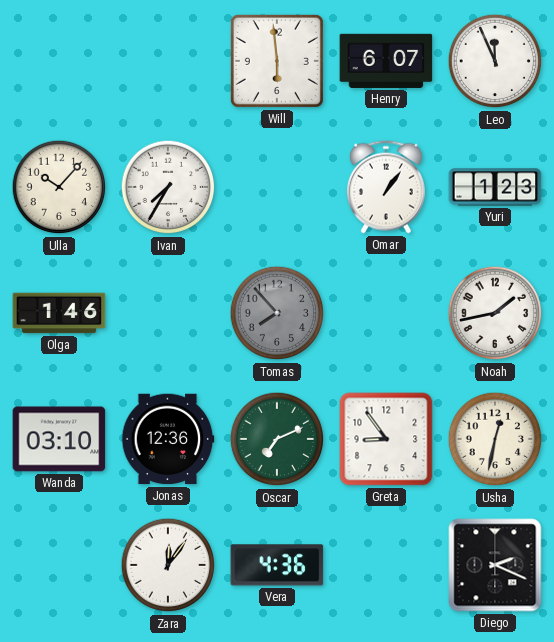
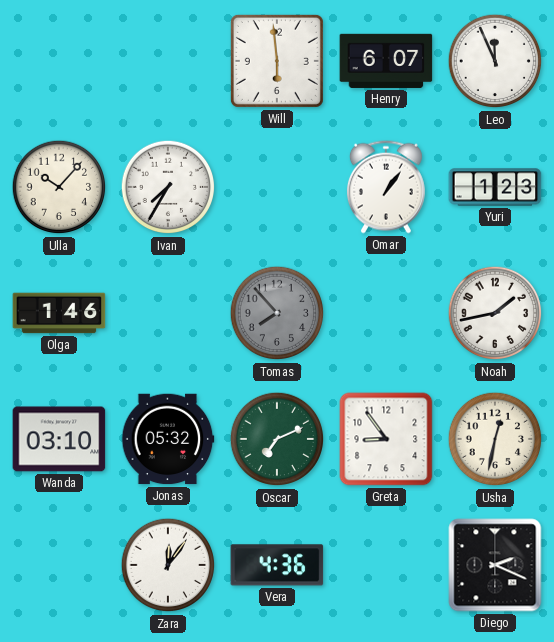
Jonas: 12:36 -> 05:32 (168, 439)
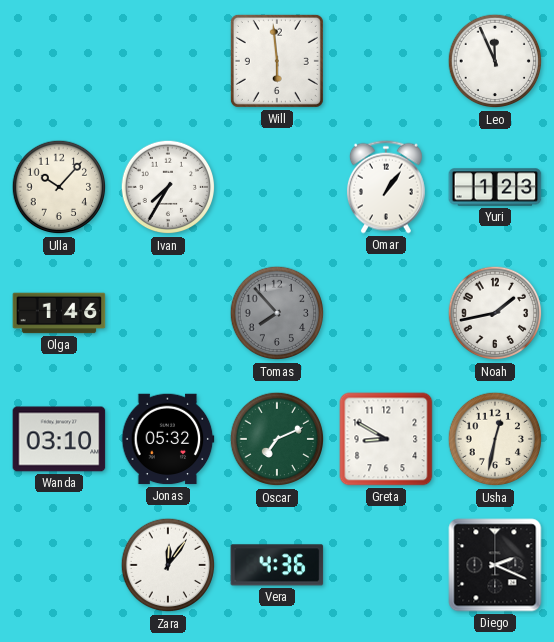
Henry: 6:07 -> none (386, 61)
Greta: 8:54 -> 8:50 (386, 439)
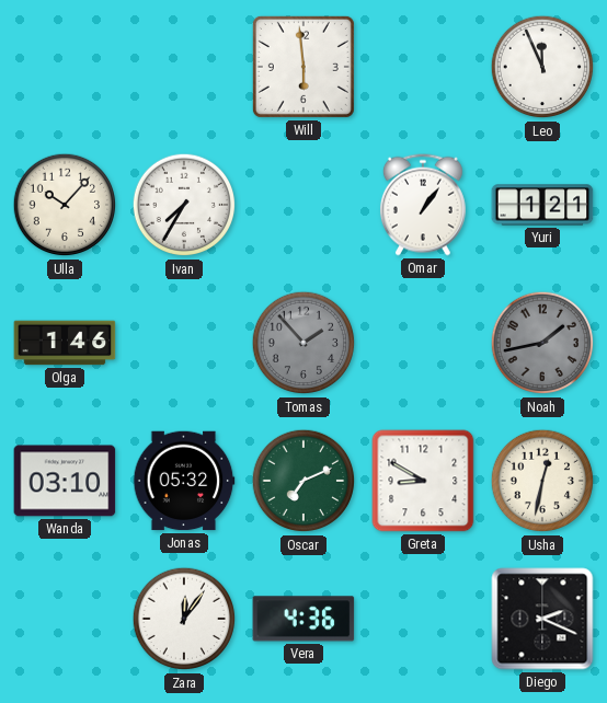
Yuri: 1:23 -> 1:21 (542, 205)
Tomas: 7:53 -> 1:53 (303, 343)
Noah dial: white -> grey (542, 343)
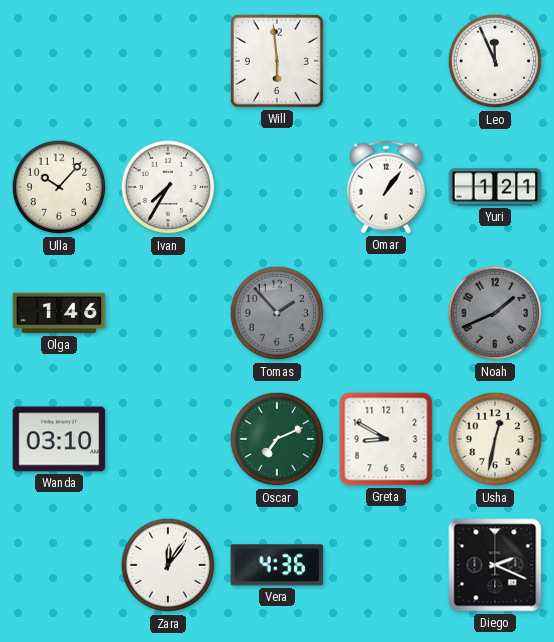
Noah: 1:43 -> 1:41 (495, 313)
Jonas: 05:32 -> none (184, 481)
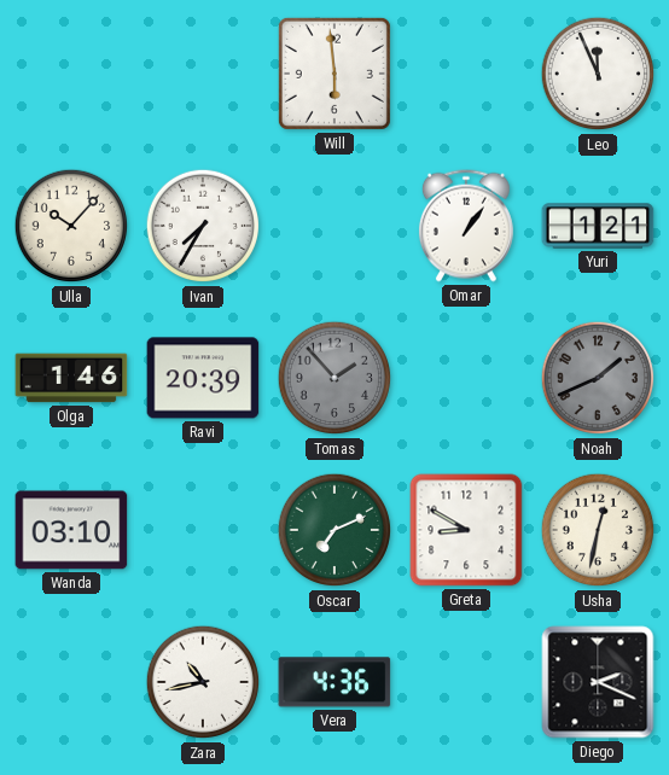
Ravi: none -> 20:39 (203, 378)
Zara: 12:06 -> 10:43 (203, 682)
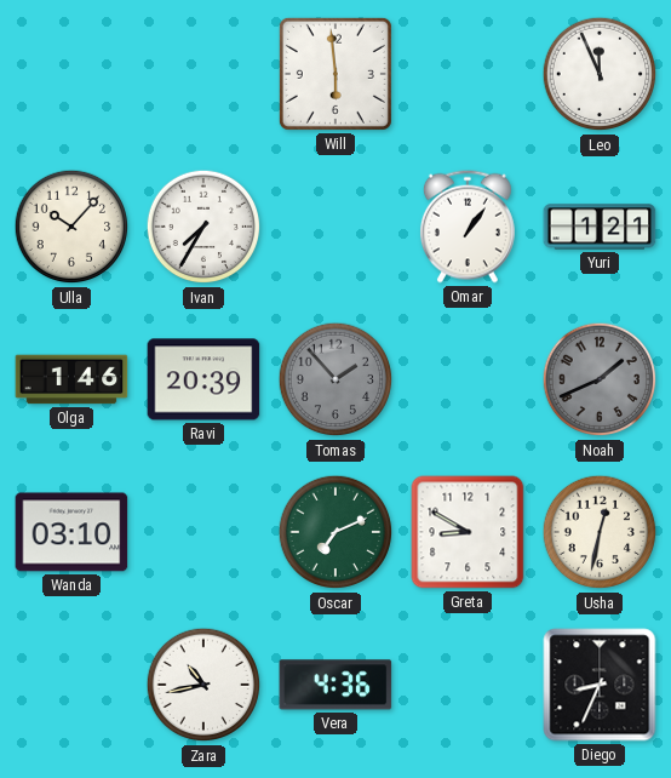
Diego: 2:19 -> 8:34 (600, 685)
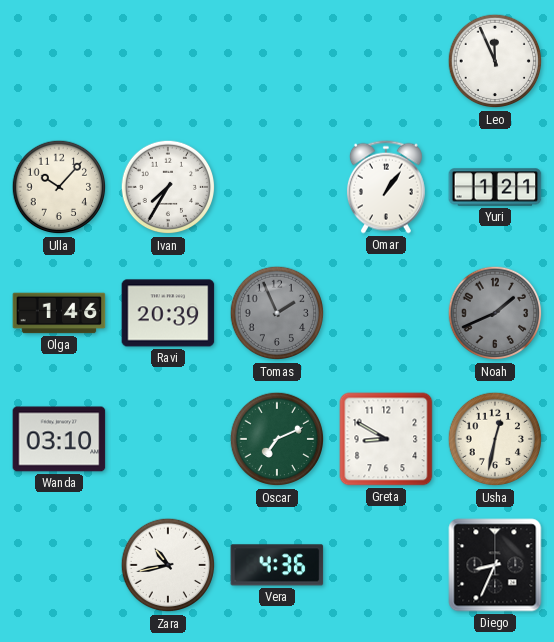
Will: 5:59 -> none (335, 74)
Tomas: 1:53 -> 1:56 (277, 313)
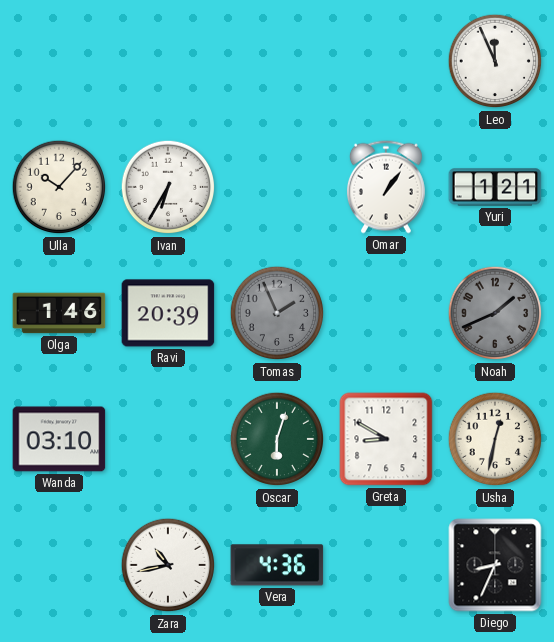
Ivan: 7:35 -> 6:35 (168, 187)
Oscar: 7:11 -> 6:03 (277, 439)
